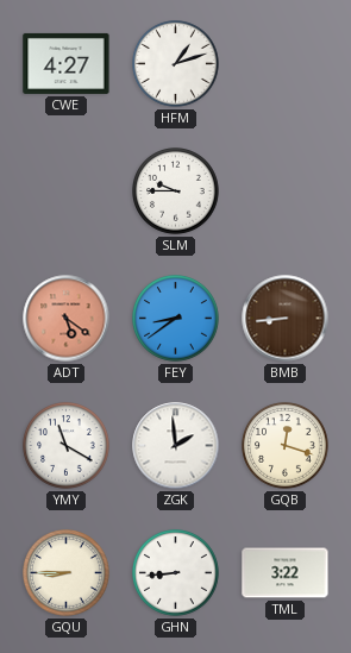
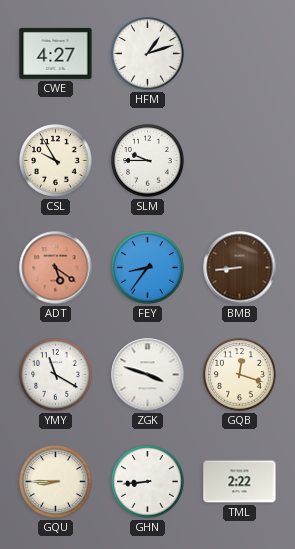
CSL: none -> 9:55 (56, 161)
FEY: 8:39 -> 8:36 (148, 268)
ZGK: 1:59 -> 3:48 (148, 375)
TML: 3:22 -> 2:22 (240, 482)
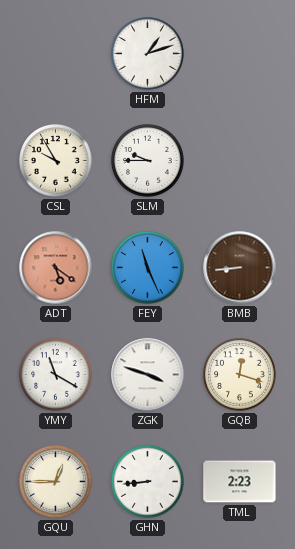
CWE: 4:27 -> none (56, 53)
FEY: 8:36 -> 11:26 (148, 268)
GQU: 8:45 -> 12:45 (56, 482)
TML: 2:22 -> 2:23 (240, 482)
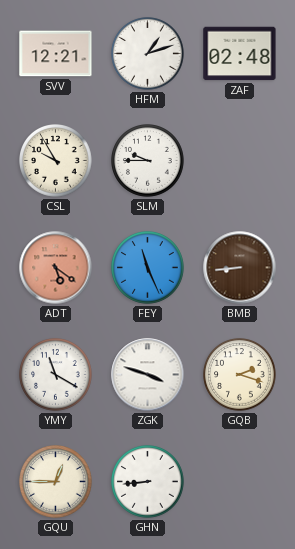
SVV: none -> 12:21 (56, 54)
ZAF: none -> 02:48 (240, 54)
GQB: 12:18 -> 2:18 (240, 375)
TML: 2:23 -> none (240, 482)
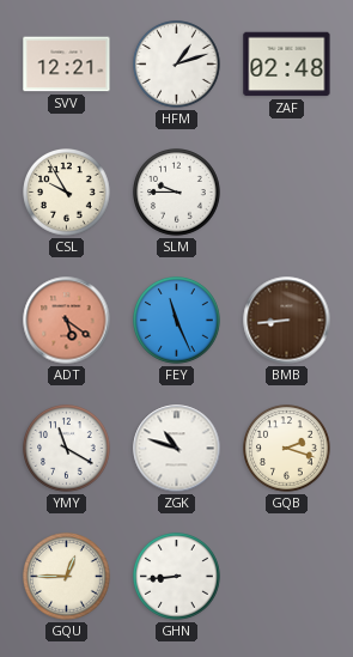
ZGK: 3:48 -> 10:48 (177, 449)
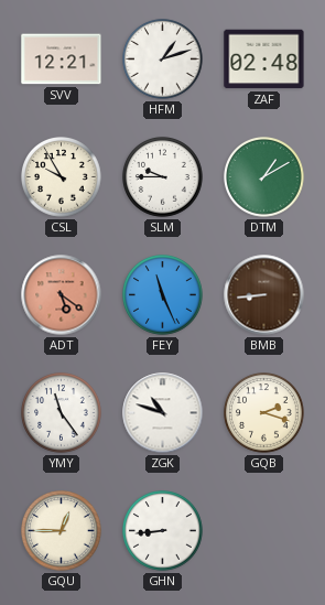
DTM: none -> 1:10 (264, 177)
YMY: 11:20 -> 11:24 (62, 413)
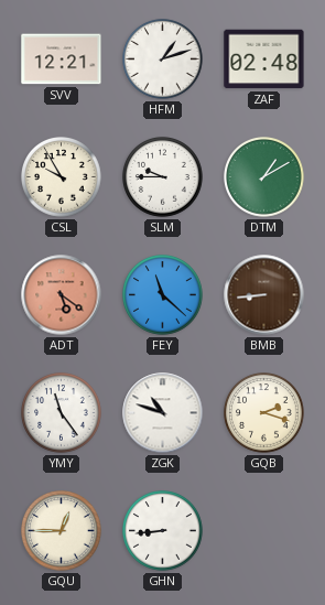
FEY: 11:26 -> 11:22 (163, 295)
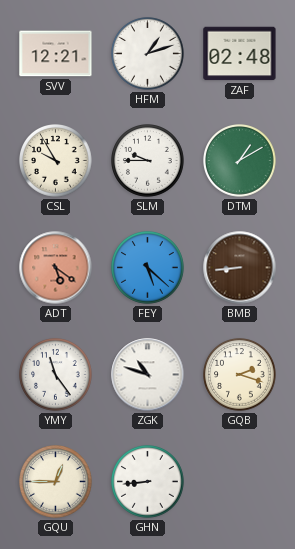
FEY: 11:22 -> 5:22 (148, 268)
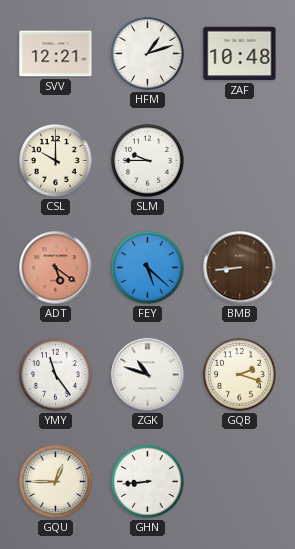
ZAF: 02:48 -> 10:48 (240, 54)
CSL: 9:55 -> 10:00 (56, 161)
DTM: 1:10 -> none (240, 161)
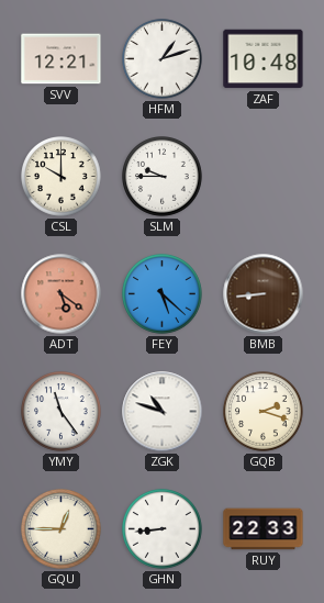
RUY: none -> 22:33 (264, 529)
